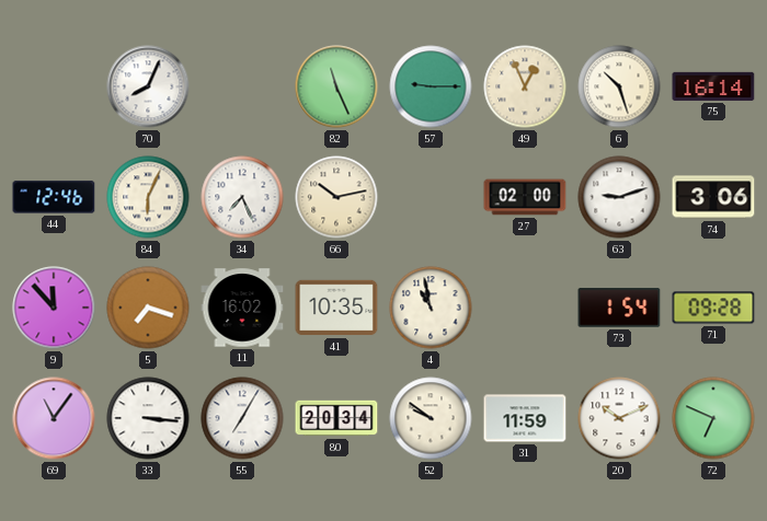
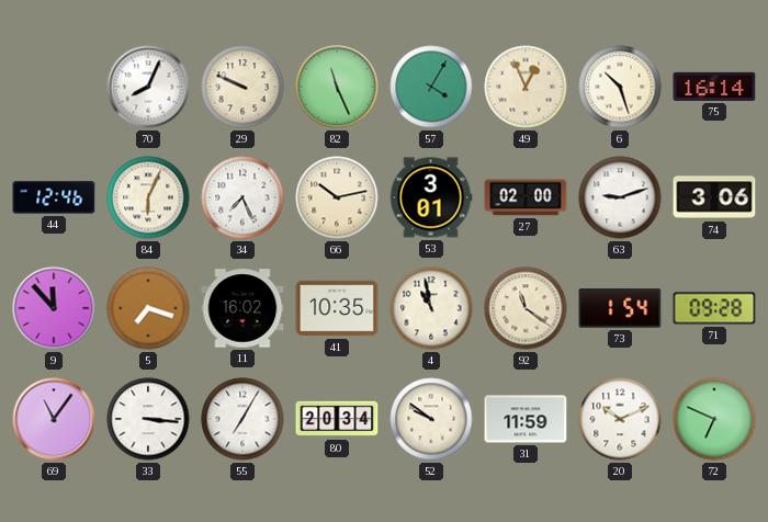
29: none -> 9:49 (242, 87)
57: 9:15 -> 4:05 (431, 87)
53: none -> 3:01 (431, 197)
92: none -> 11:21 (526, 308)
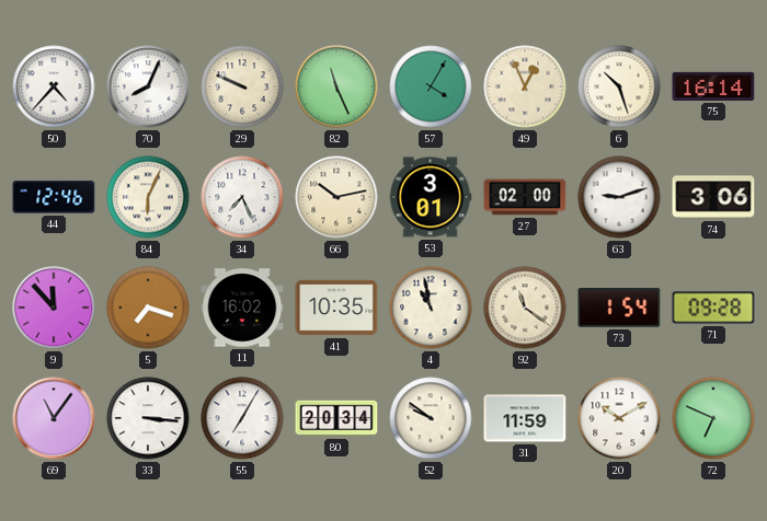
50: none -> 4:37 (54, 86)
20: 10:11 -> 10:10 (619, 418)
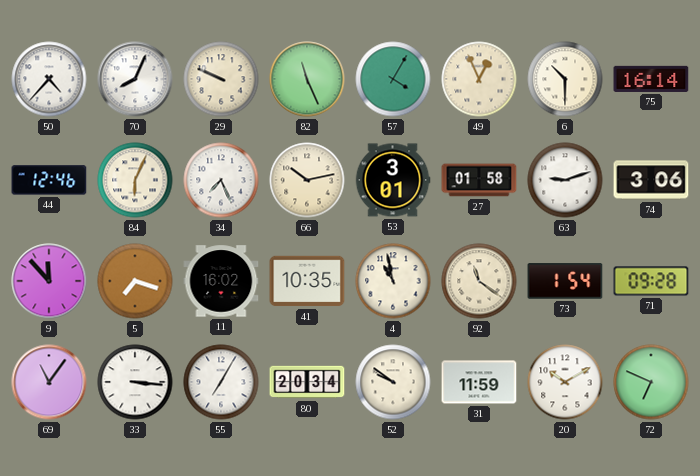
6: 10:27 -> 10:30 (565, 79)
27: 02:00 -> 01:58 (479, 180)
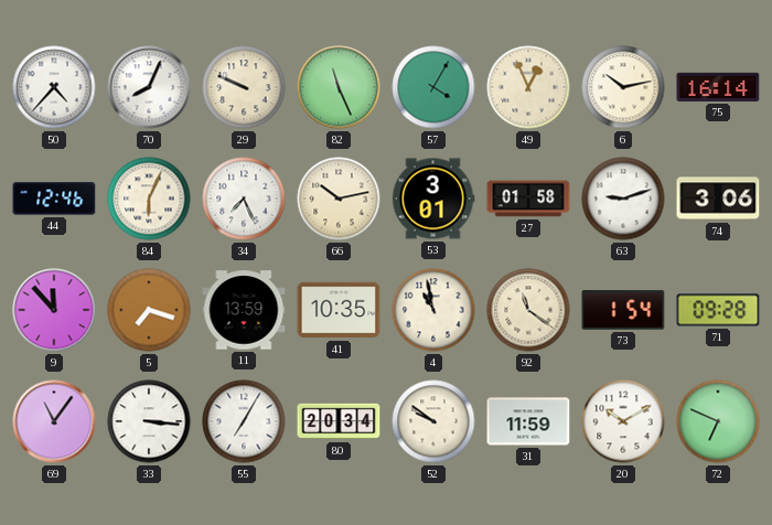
6: 10:30 -> 10:13 (623, 87)
11: 16:02 -> 13:59 (244, 310)
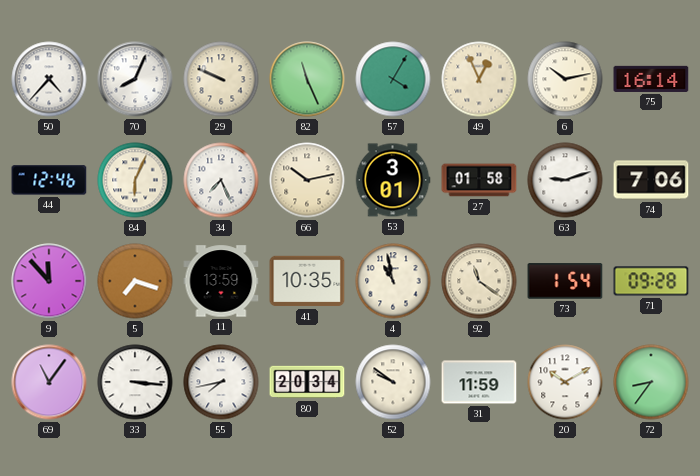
74: 3:06 -> 7:06 (651, 180)
55: 7:05 -> 7:43 (221, 382)
72: 6:49 -> 8:36 (651, 382)
